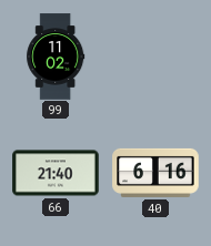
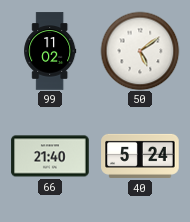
50: none -> 5:09 (140, 51)
40: 6:16 -> 5:24 (140, 156)
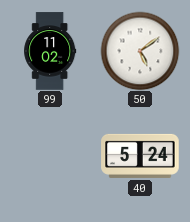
66: 21:40 -> none (50, 156)
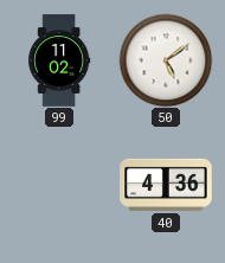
40: 5:24 -> 4:36 (166, 185)
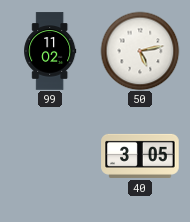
50: 5:09 -> 5:13 (140, 51)
40: 4:36 -> 3:05 (140, 156)
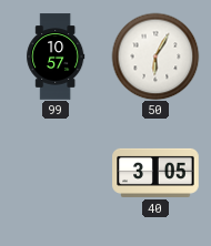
99: 11:02 -> 10:57 (56, 57)
50: 5:13 -> 6:05 (155, 57)
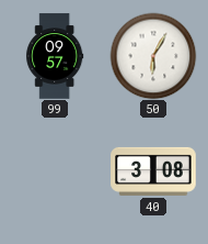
99: 10:57 -> 09:57 (55, 56)
40: 3:05 -> 3:08 (153, 171)
